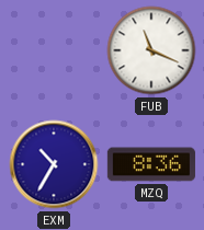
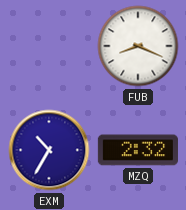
FUB: 11:19 -> 8:19 (138, 46)
MZQ: 8:36 -> 2:32 (138, 150)
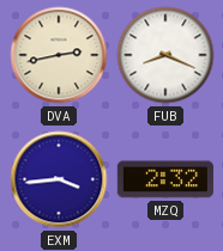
DVA: none -> 2:43 (59, 55)
EXM: 10:35 -> 3:44 (59, 179)
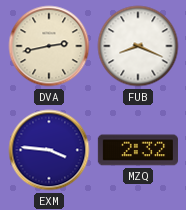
EXM: 3:44 -> 3:46 (49, 150)
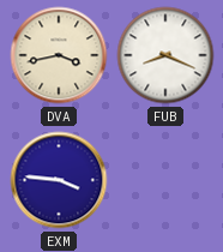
DVA: 2:43 -> 3:43 (59, 55)
MZQ: 2:32 -> none (138, 150)
